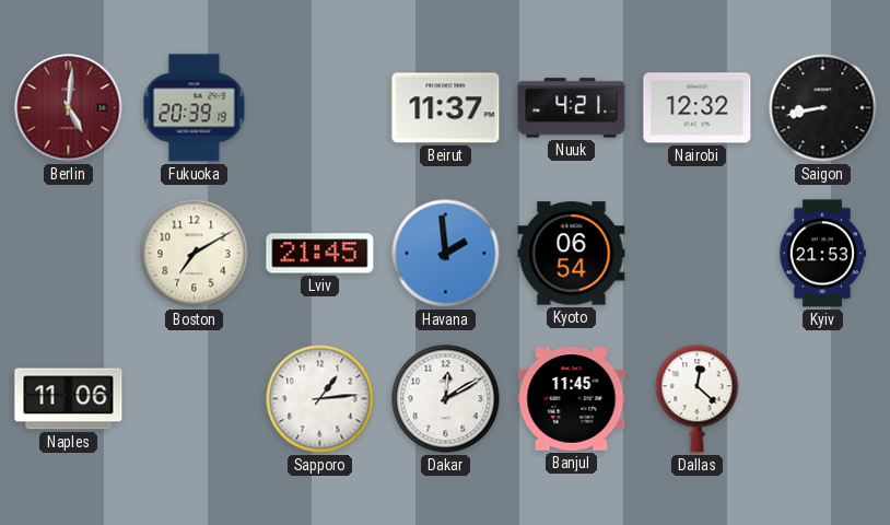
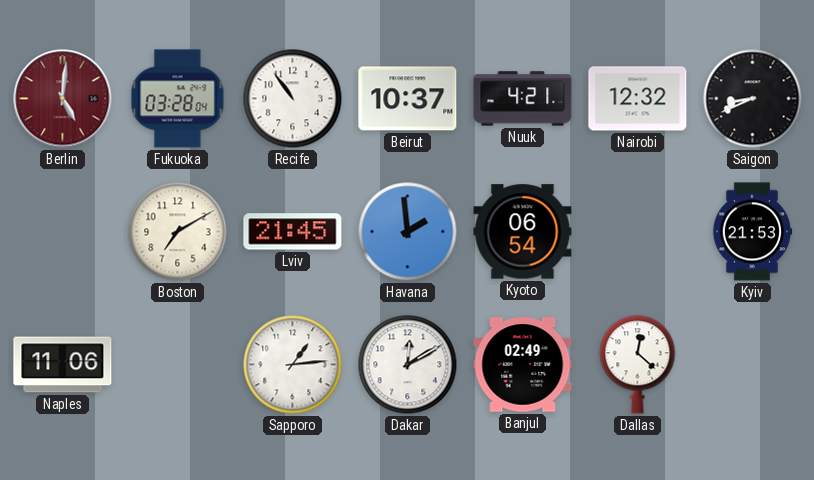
Fukuoka: 20:39 -> 03:28 (178, 99)
Recife: none -> 10:54 (293, 99)
Beirut: 11:37 -> 10:37 (408, 99)
Saigon: 8:43 -> 8:41 (753, 99)
Banjul: 11:45 -> 02:49 (523, 365)
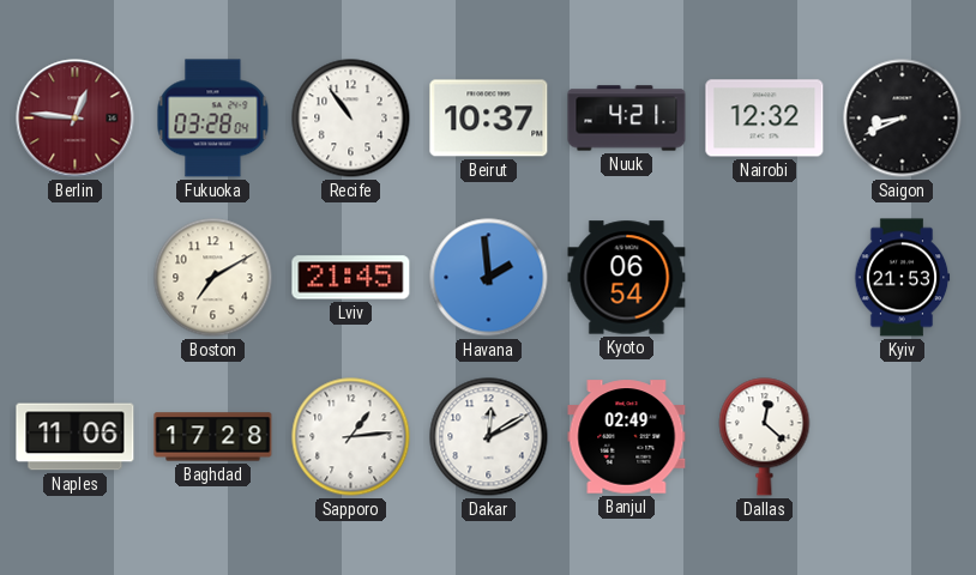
Berlin: 5:01 -> 12:46 (76, 119)
Baghdad: none -> 17:28 (213, 437)
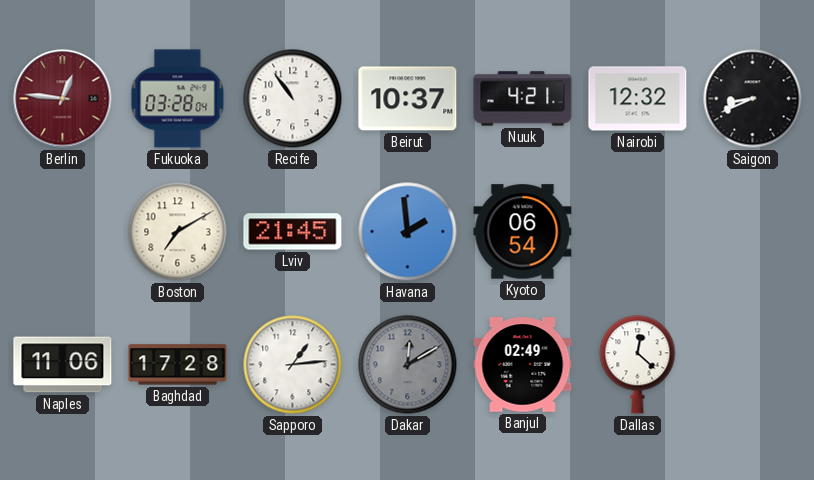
Kyiv: 21:53 -> none (902, 278)
Dakar dial: white -> grey (408, 365)
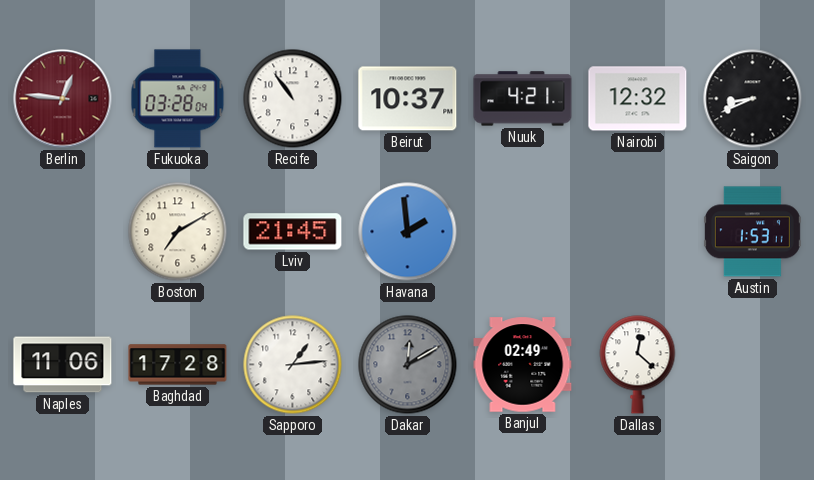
Kyoto: 06:54 -> none (523, 232)
Austin: none -> 1:53 (752, 232)
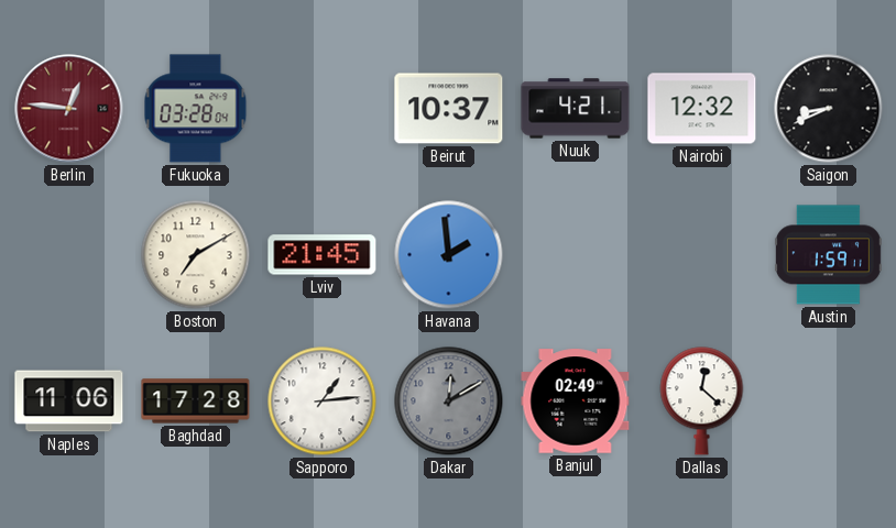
Recife: 10:54 -> none (293, 99)
Austin: 1:53 -> 1:59 (828, 255)
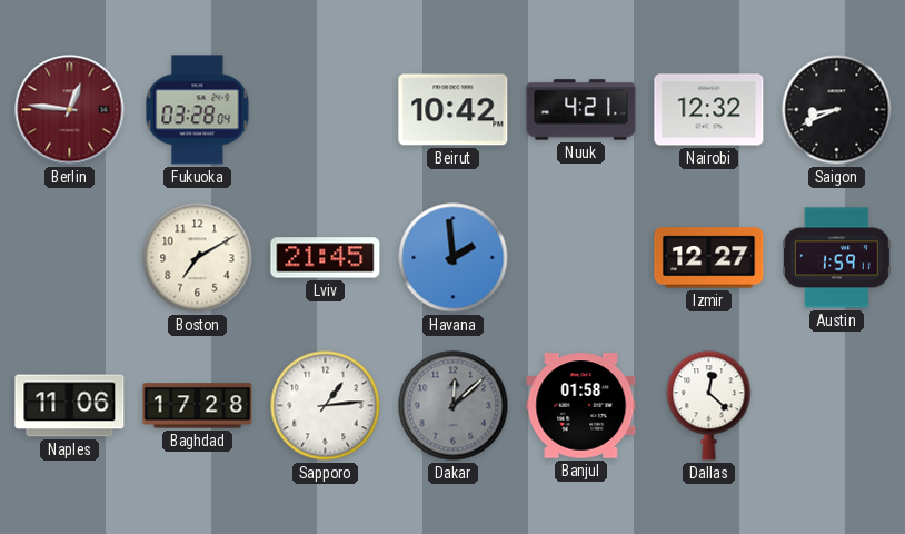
Beirut: 10:37 -> 10:42 (454, 110)
Izmir: none -> 12:27 (709, 258)
Dakar: 12:10 -> 12:08 (454, 406)
Banjul: 02:49 -> 01:58 (581, 406)
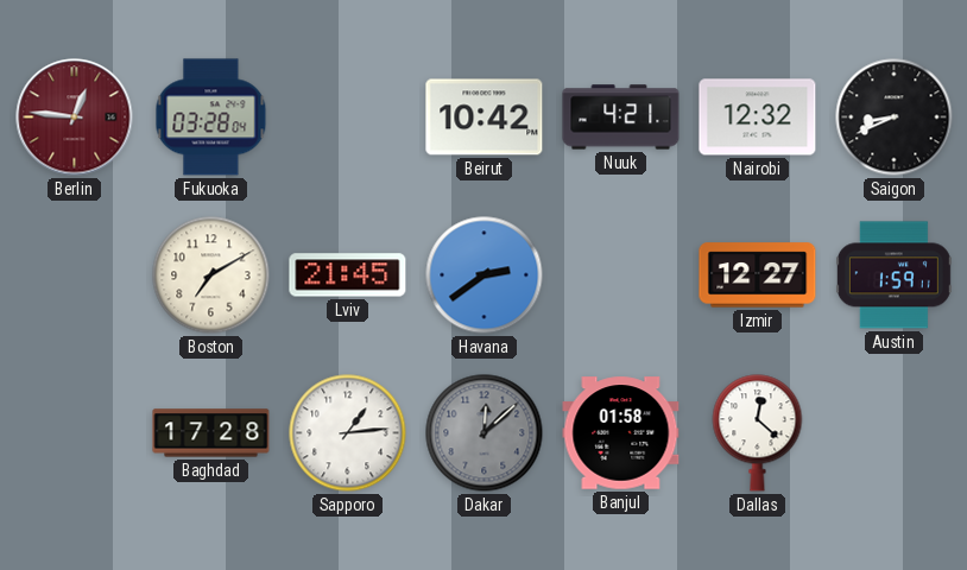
Havana: 1:59 -> 2:39 (485, 275)
Naples: 11:06 -> none (70, 406)
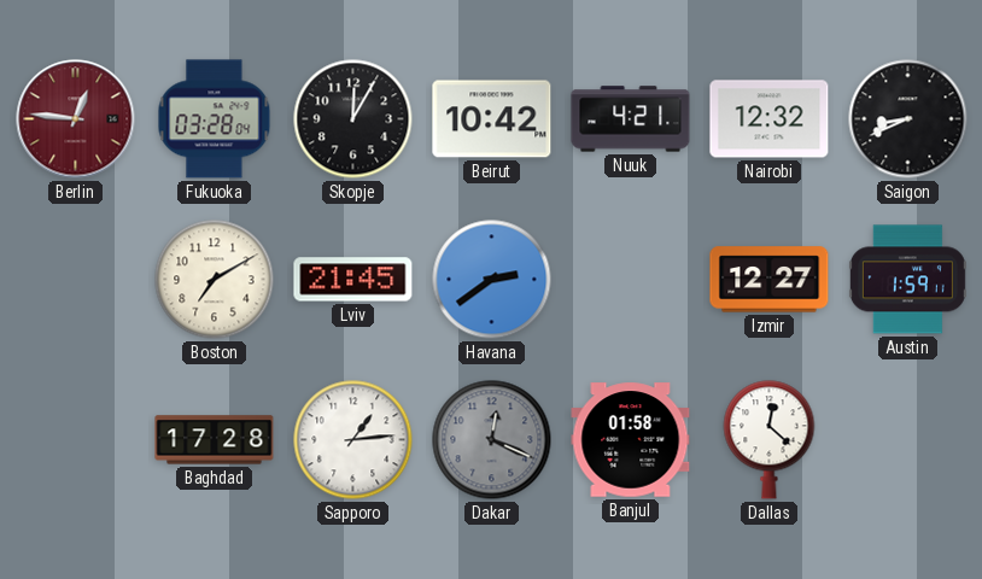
Skopje: none -> 12:05 (353, 119)
Dakar: 12:08 -> 12:19 (492, 440)
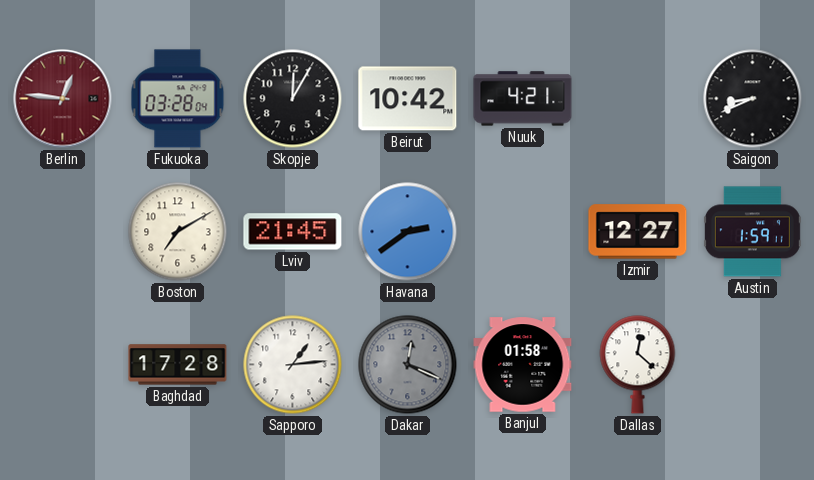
Nairobi: 12:32 -> none (770, 119)
